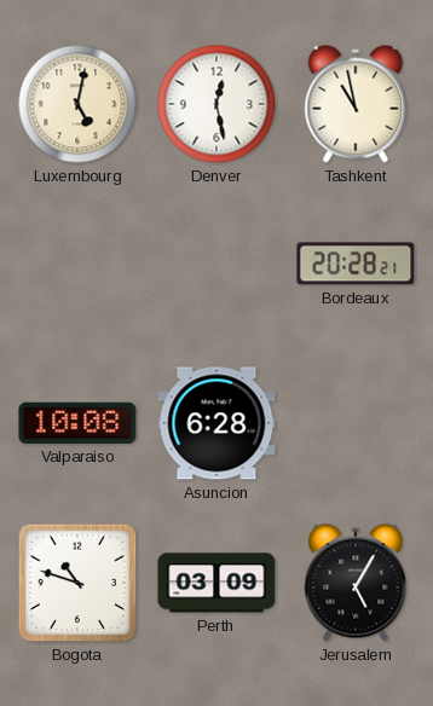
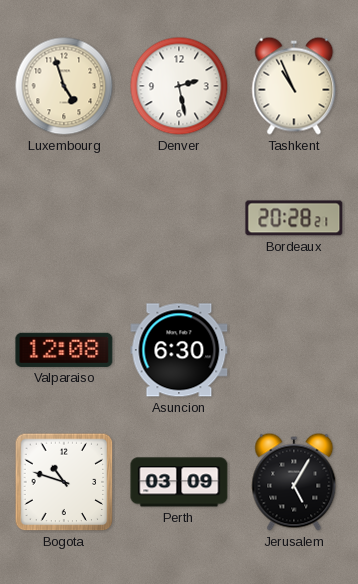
Luxembourg: 5:02 -> 4:57 (64, 86)
Denver: 12:28 -> 2:28 (179, 86)
Tashkent: 10:58 -> 10:56 (294, 86)
Valparaiso: 10:08 -> 12:08 (64, 350)
Asuncion: 6:28 -> 6:30 (179, 350)
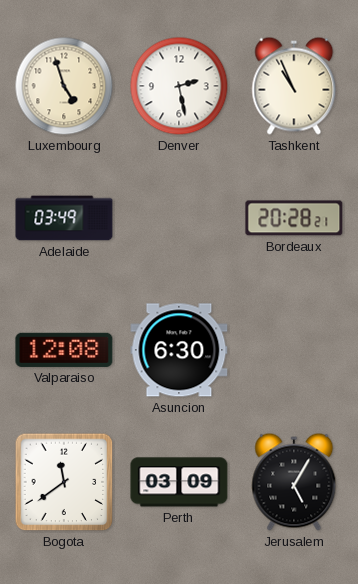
Adelaide: none -> 03:49 (64, 218)
Bogota: 10:48 -> 11:39 (64, 482)
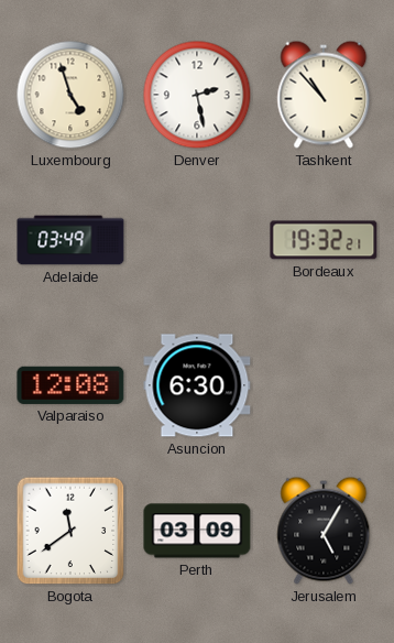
Tashkent: 10:56 -> 10:53 (324, 95)
Bordeaux: 20:28 -> 19:32 (324, 240)
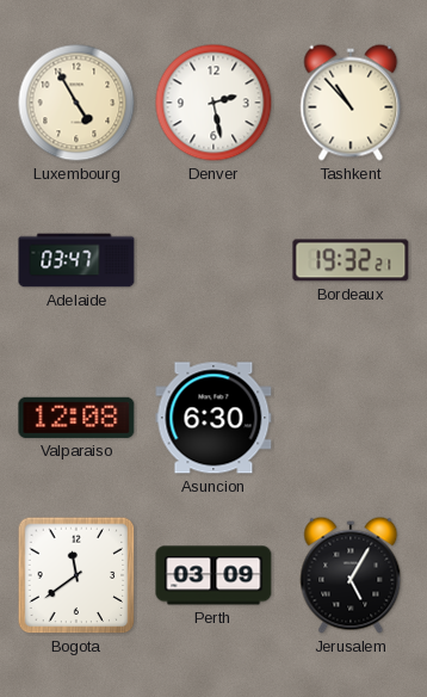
Luxembourg: 4:57 -> 4:55 (76, 103)
Adelaide: 03:49 -> 03:47 (76, 260)
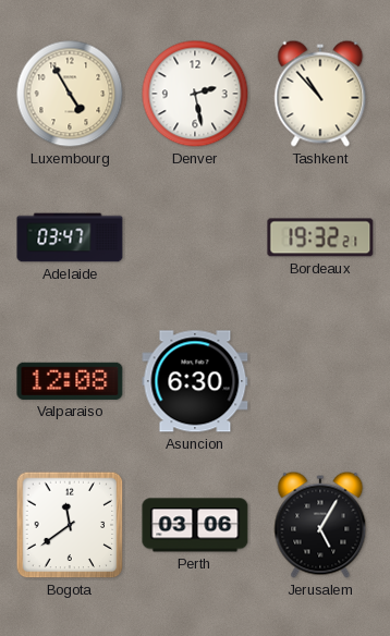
Perth: 03:09 -> 03:06 (195, 525)
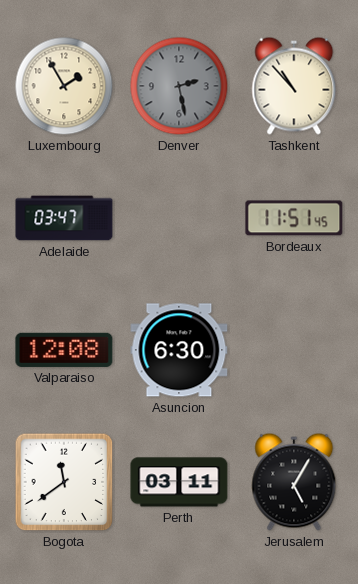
Luxembourg: 4:55 -> 1:55 (64, 86)
Denver dial: white -> grey (179, 86)
Bordeaux: 19:32 -> 11:51 (294, 218)
Perth: 03:06 -> 03:11 (179, 482)
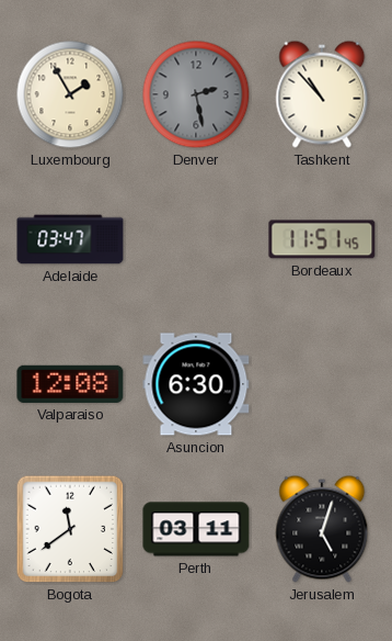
Jerusalem: 5:05 -> 5:03 (322, 529)
